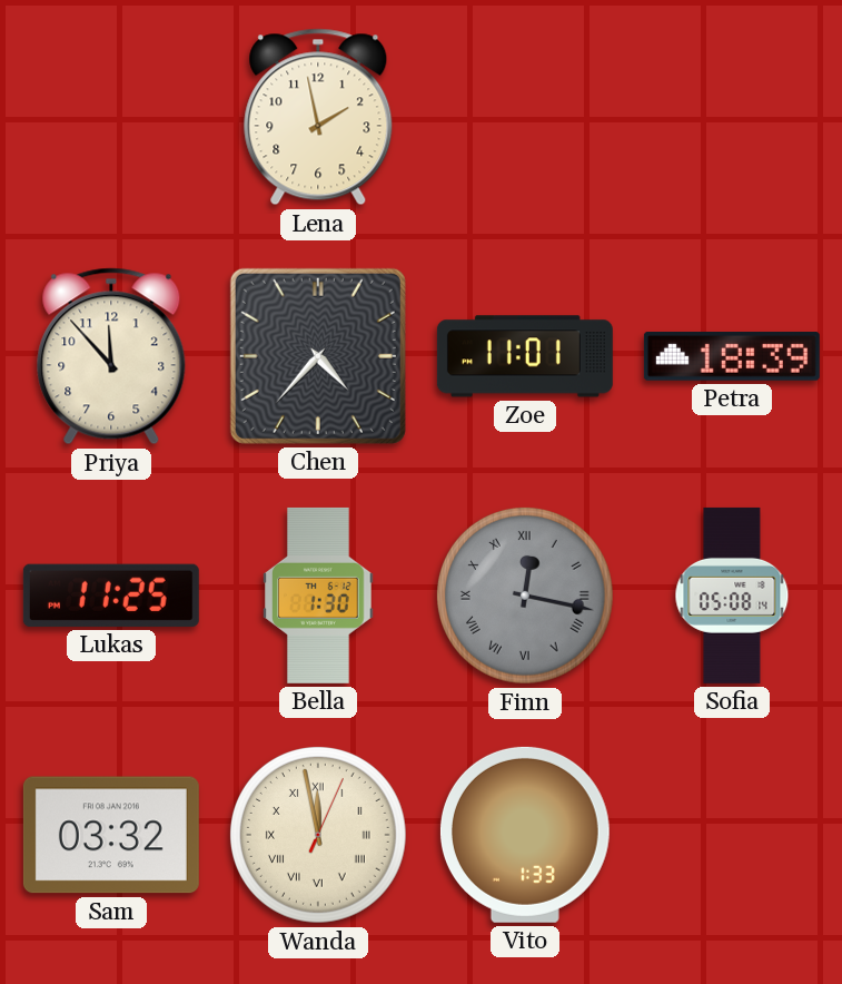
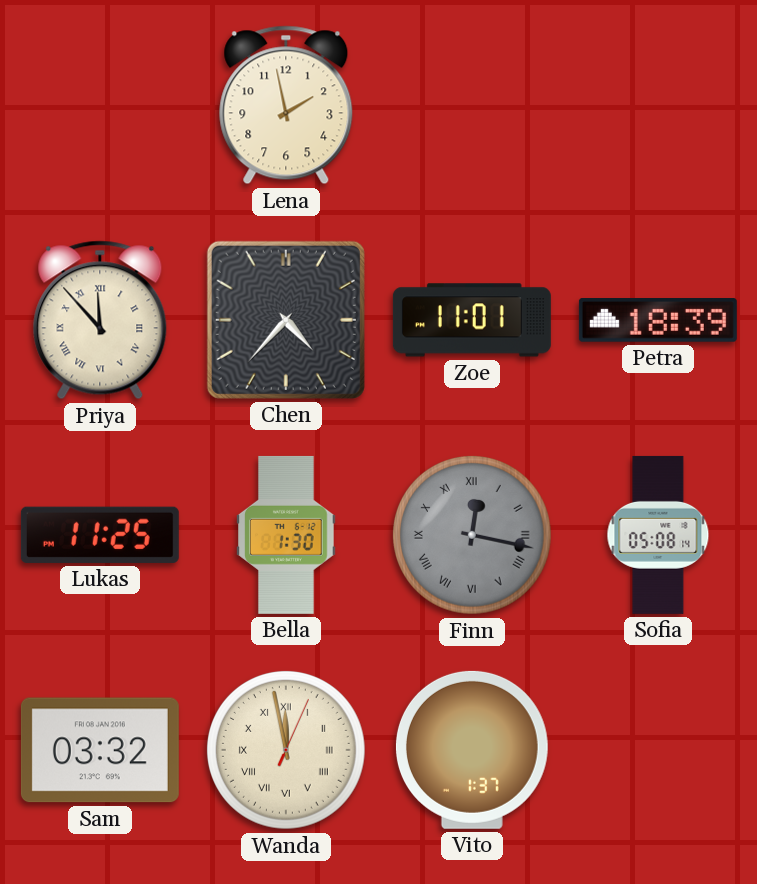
Priya numerals: Arabic -> Roman (100, 320)
Vito: 1:33 -> 1:37 (472, 750)
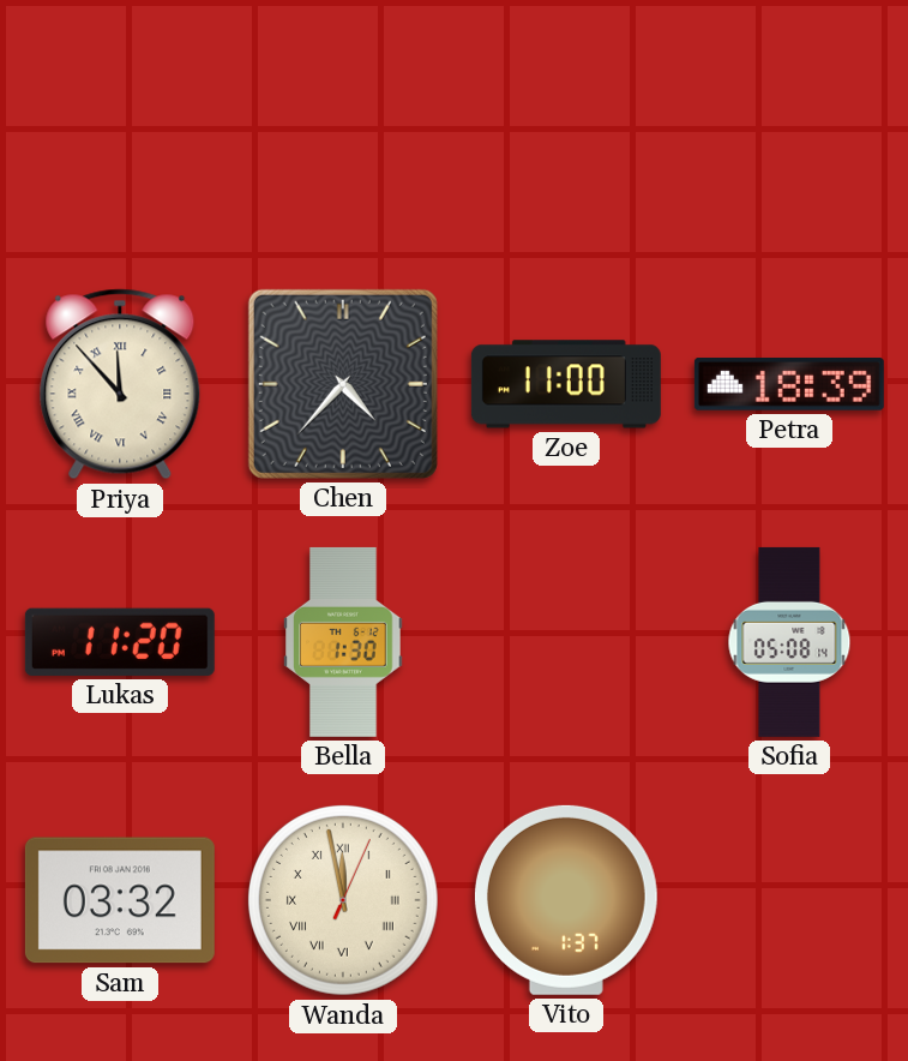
Lena: 1:58 -> none (286, 105)
Zoe: 11:01 -> 11:00 (566, 384)
Lukas: 11:25 -> 11:20 (120, 642)
Finn: 12:17 -> none (472, 535)
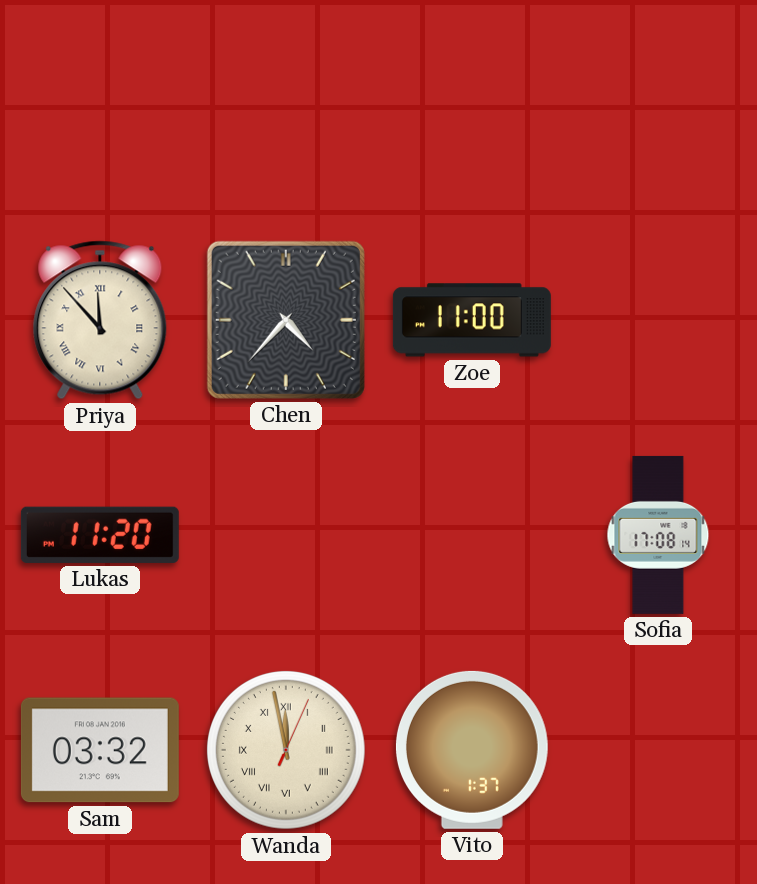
Petra: 18:39 -> none (789, 385)
Bella: 1:30 -> none (343, 642)
Sofia: 05:08 -> 17:08 (658, 535)
